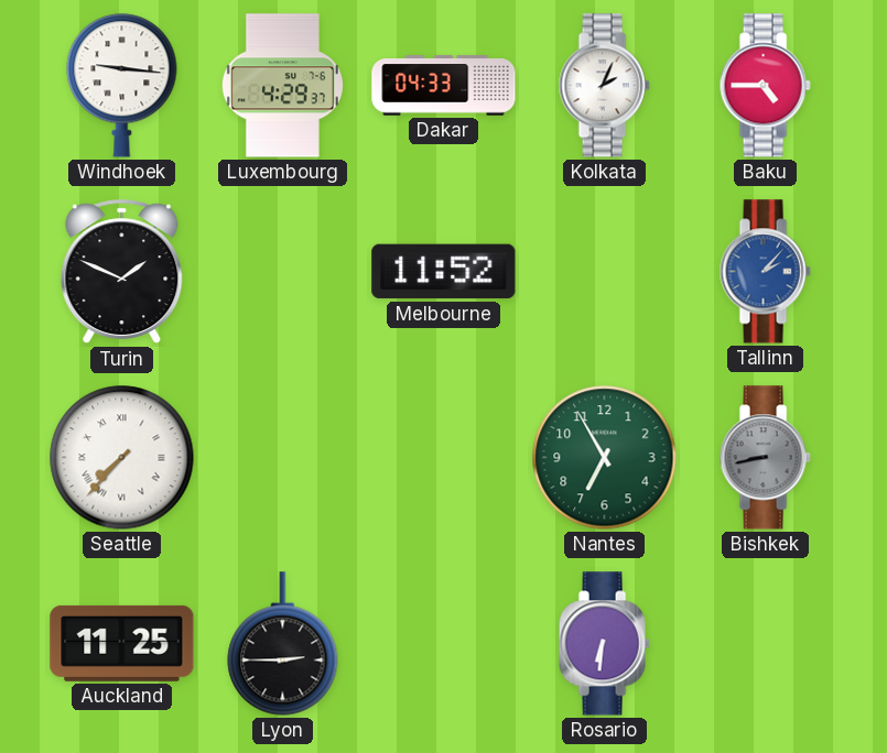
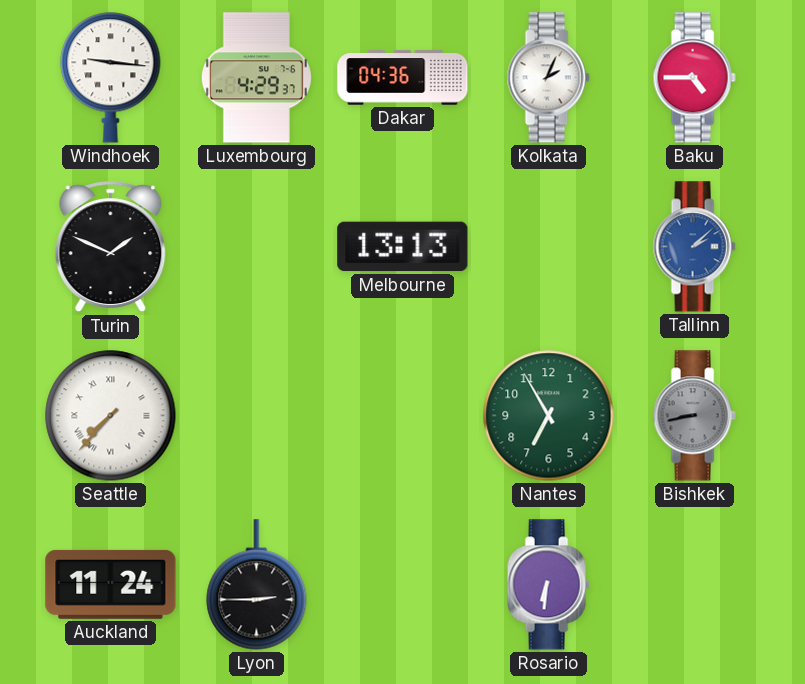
Dakar: 04:33 -> 04:36 (403, 78)
Melbourne: 11:52 -> 13:13 (403, 247)
Tallinn: 2:07 -> 2:08 (694, 247)
Auckland: 11:25 -> 11:24 (111, 584)
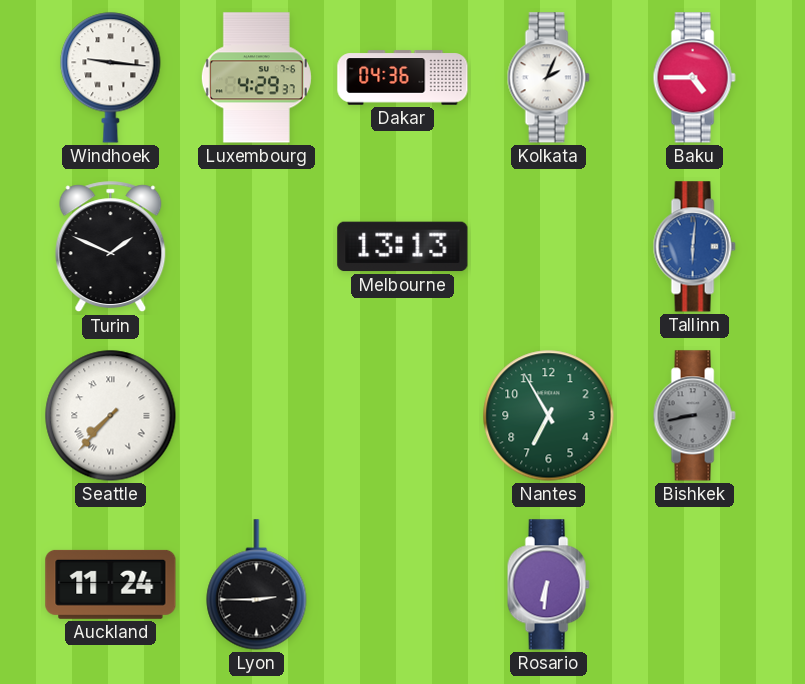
Tallinn: 2:08 -> 6:01 (694, 247)
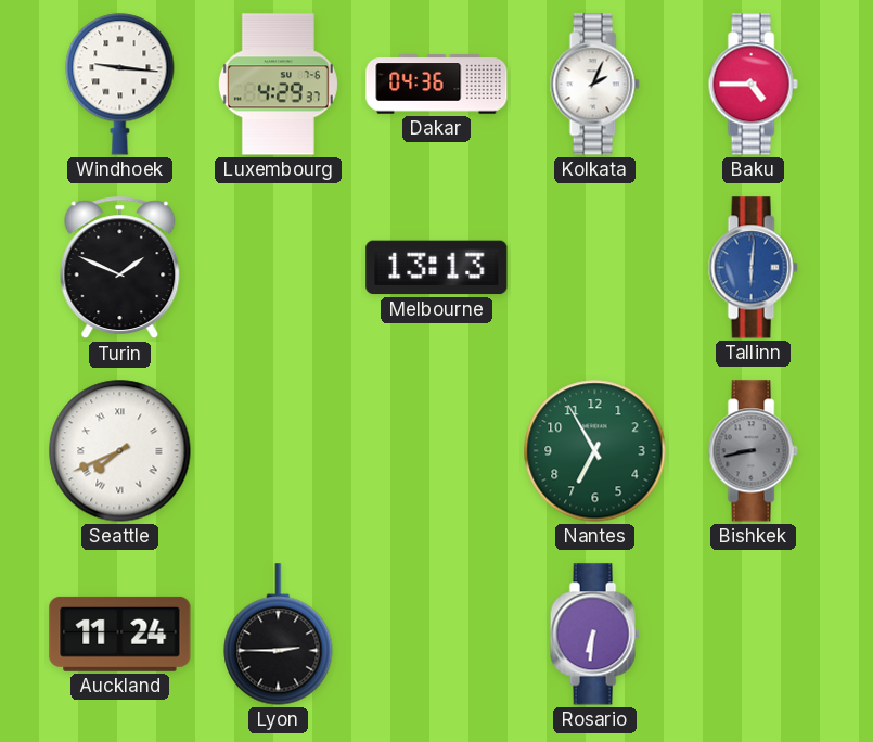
Seattle: 7:37 -> 7:41 (120, 451)
